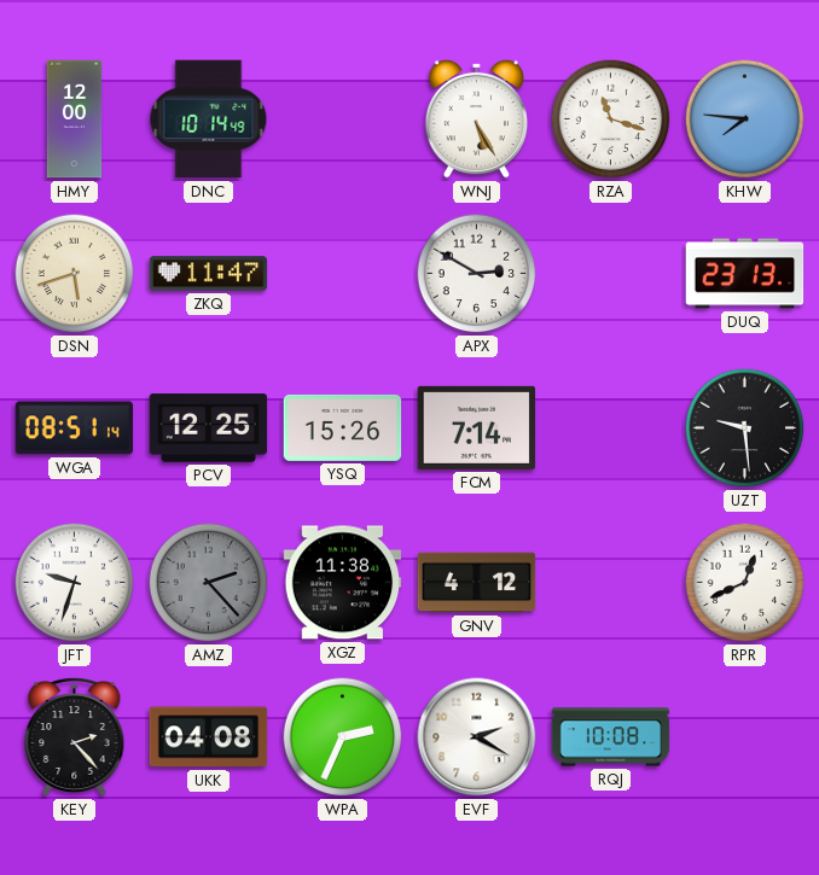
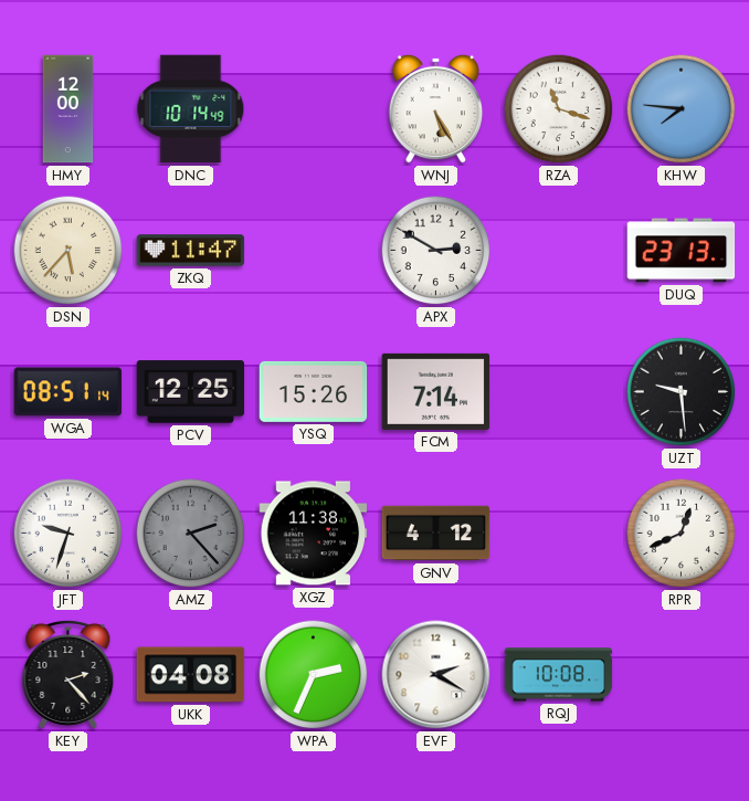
DSN: 5:42 -> 5:37 (68, 251)
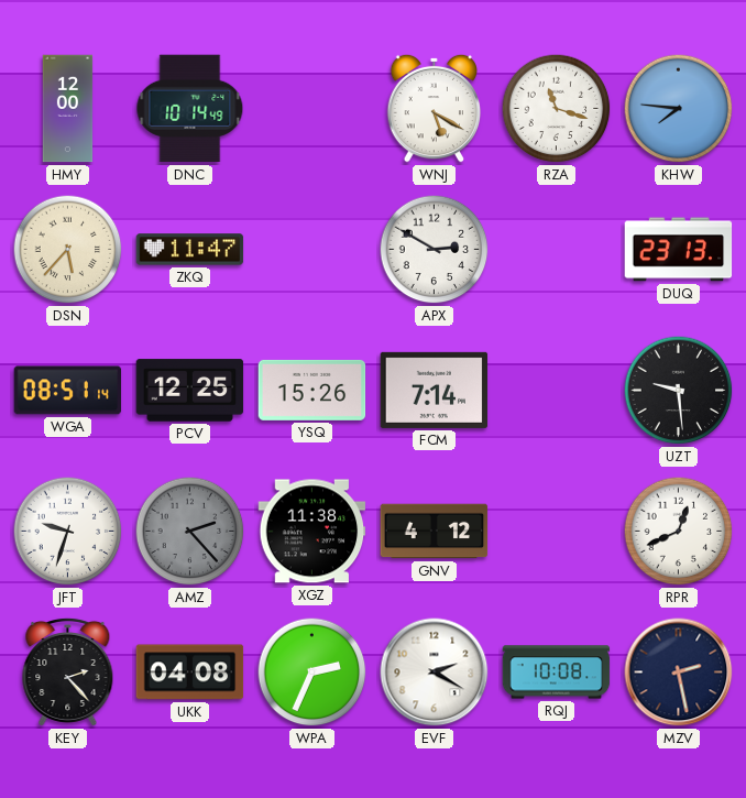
WNJ: 5:25 -> 5:20 (435, 108)
MZV: none -> 2:28 (679, 673)
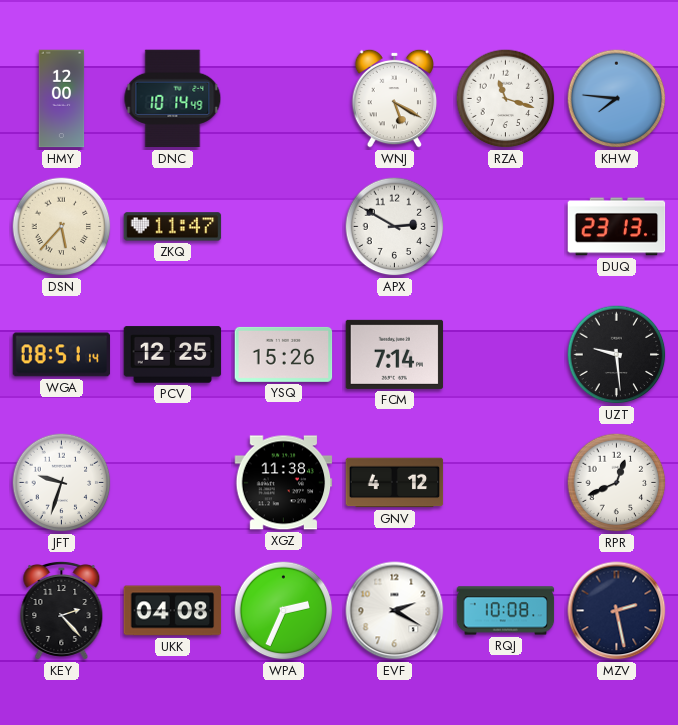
AMZ: 2:23 -> none (190, 532)
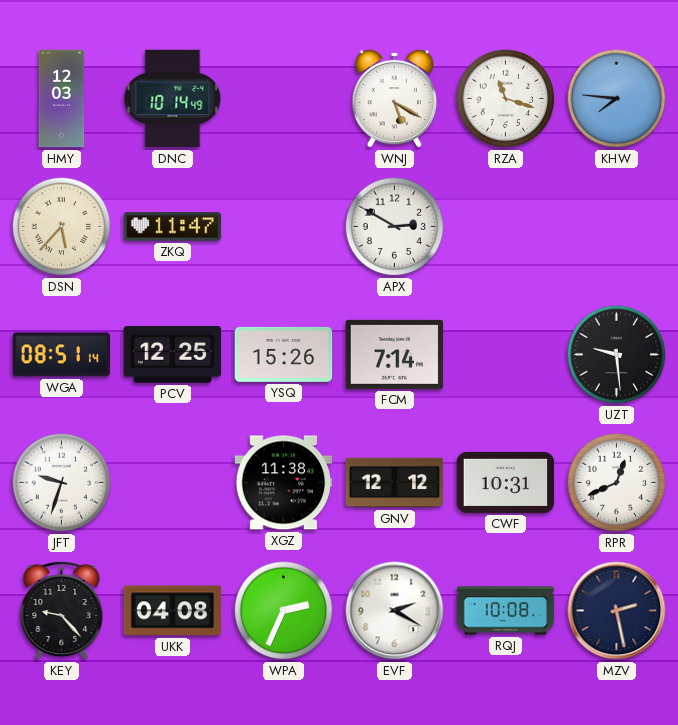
HMY: 12:00 -> 12:03 (62, 99)
DUQ: 23:13 -> none (617, 227)
GNV: 4:12 -> 12:12 (395, 483)
CWF: none -> 10:31 (506, 482)
KEY: 2:23 -> 9:23 (62, 610)
